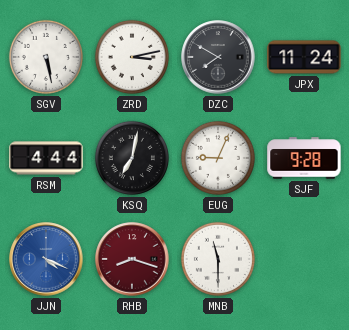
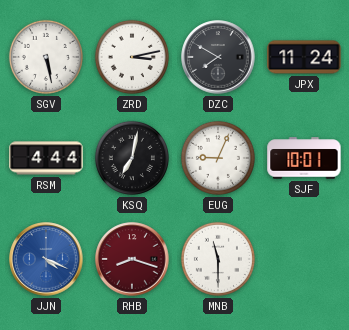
SJF: 9:28 -> 10:01 (304, 158)
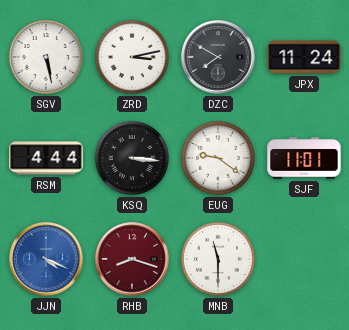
KSQ: 7:02 -> 3:16 (132, 158)
EUG: 9:04 -> 9:21 (218, 158)
SJF: 10:01 -> 11:01 (304, 158)
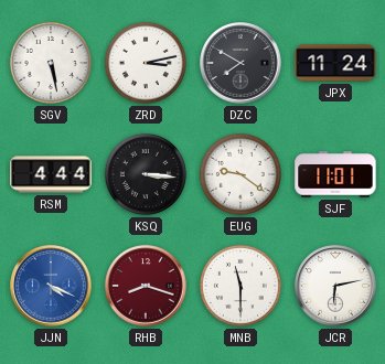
JCR: none -> 6:13 (335, 286)
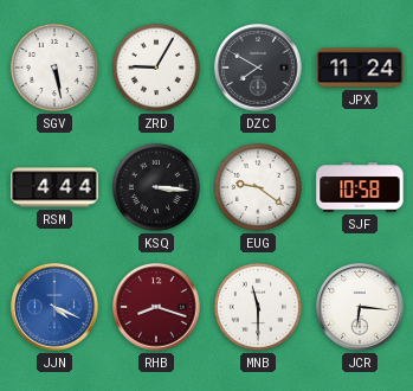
ZRD: 3:13 -> 9:05 (156, 68)
SJF: 11:01 -> 10:58 (360, 187)
JCR: 6:13 -> 6:16 (360, 307)
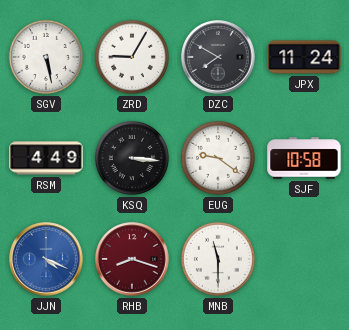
RSM: 4:44 -> 4:49 (46, 158)
JCR: 6:16 -> none (360, 307)
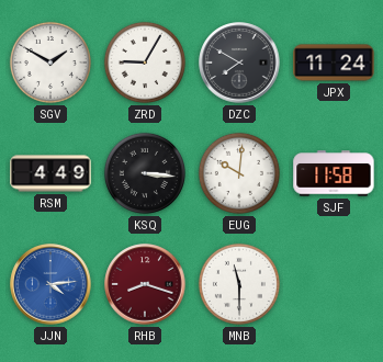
SGV: 5:28 -> 1:50 (50, 63)
EUG: 9:21 -> 10:01 (239, 173)
SJF: 10:58 -> 11:58 (334, 173)
JJN: 4:19 -> 4:14 (50, 284)
